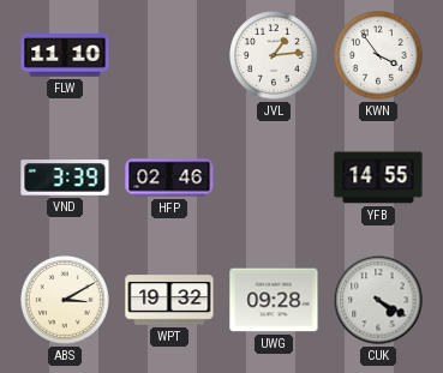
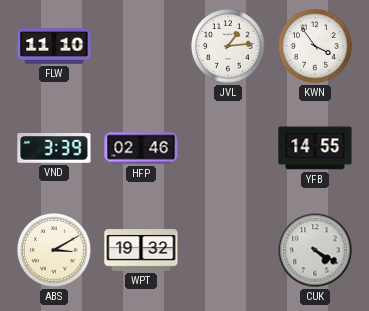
UWG: 09:28 -> none (274, 300)
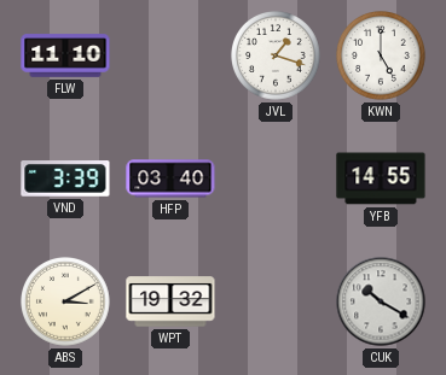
JVL: 1:14 -> 1:18 (277, 57)
KWN: 3:54 -> 5:00 (382, 57)
HFP: 02:46 -> 03:40 (170, 178)
CUK: 4:20 -> 10:20 (381, 301)
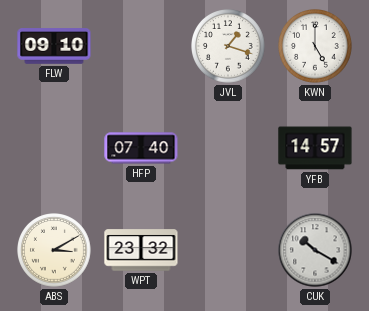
FLW: 11:10 -> 09:10 (54, 46)
VND: 3:39 -> none (65, 178)
HFP: 03:40 -> 07:40 (141, 148)
YFB: 14:55 -> 14:57 (315, 148)
WPT: 19:32 -> 23:32 (141, 250)
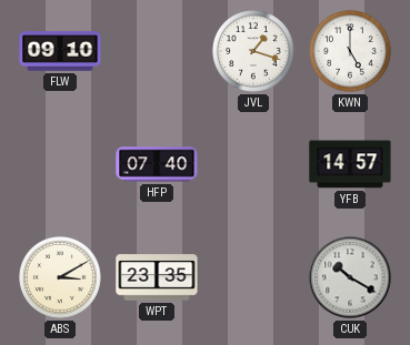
WPT: 23:32 -> 23:35 (157, 277)
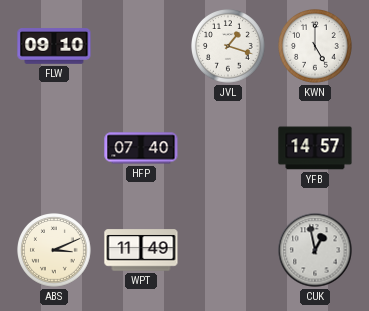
ABS: 3:10 -> 3:11 (55, 251)
WPT: 23:35 -> 11:49 (141, 250)
CUK: 10:20 -> 12:58 (315, 250)
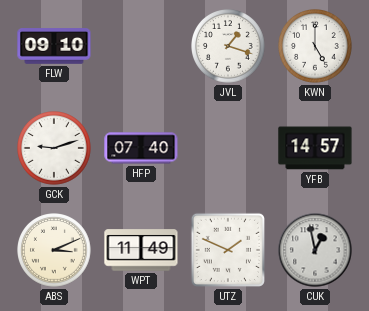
GCK: none -> 9:12 (55, 149)
UTZ: none -> 1:49 (228, 250)
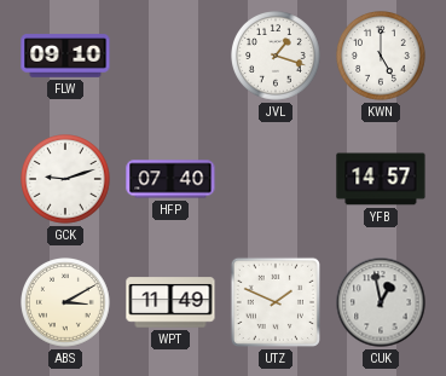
ABS: 3:11 -> 3:10 (66, 303)
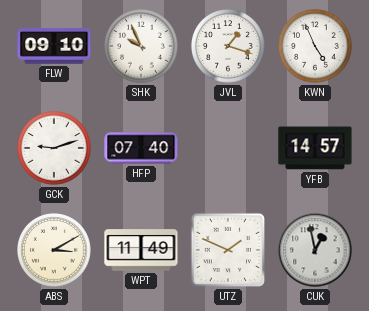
SHK: none -> 9:56 (142, 47)
KWN: 5:00 -> 4:56 (316, 47)
